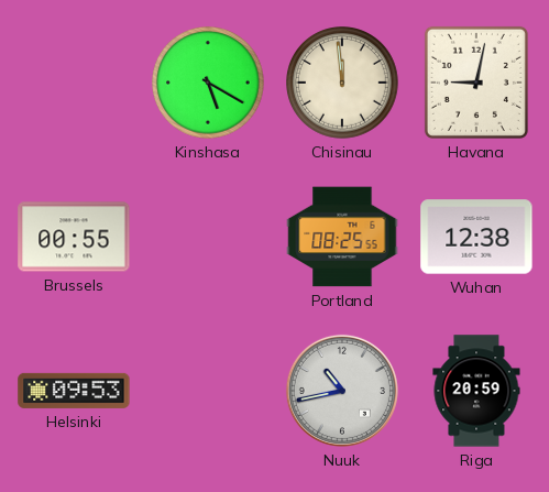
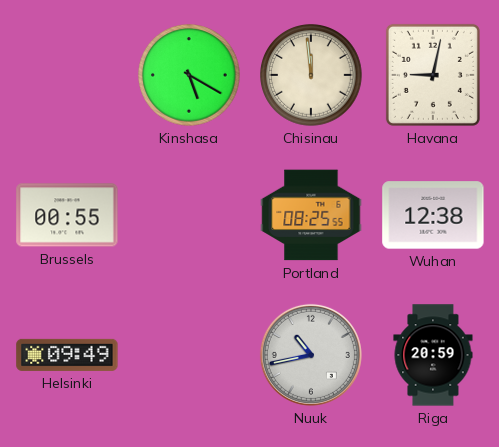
Helsinki: 09:53 -> 09:49 (67, 355)
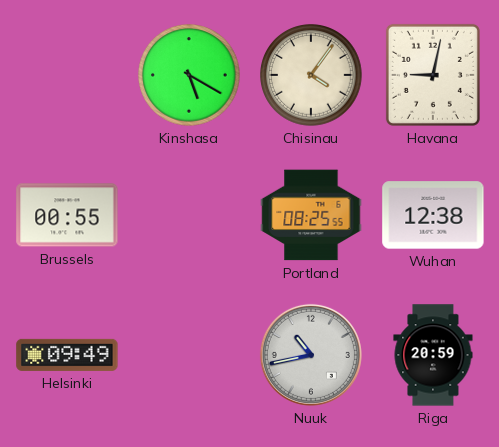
Chisinau: 11:59 -> 4:06 (311, 75)
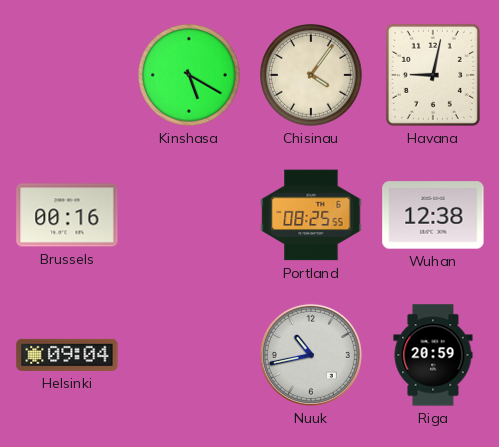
Brussels: 00:55 -> 00:16 (67, 215)
Helsinki: 09:49 -> 09:04 (67, 355)
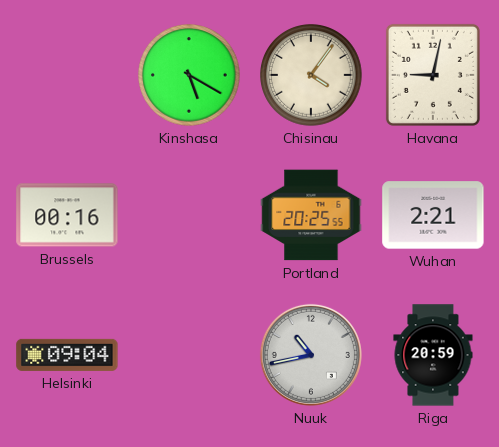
Portland: 08:25 -> 20:25 (311, 215)
Wuhan: 12:38 -> 2:21 (433, 215)
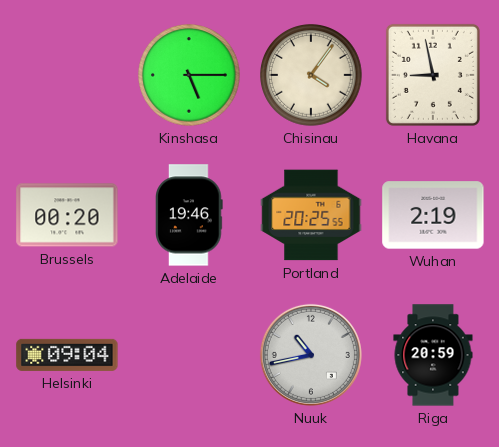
Kinshasa: 5:20 -> 5:15 (189, 75)
Havana: 9:02 -> 8:58 (433, 75)
Brussels: 00:16 -> 00:20 (67, 215)
Adelaide: none -> 19:46 (190, 215)
Wuhan: 2:21 -> 2:19 (433, 215)
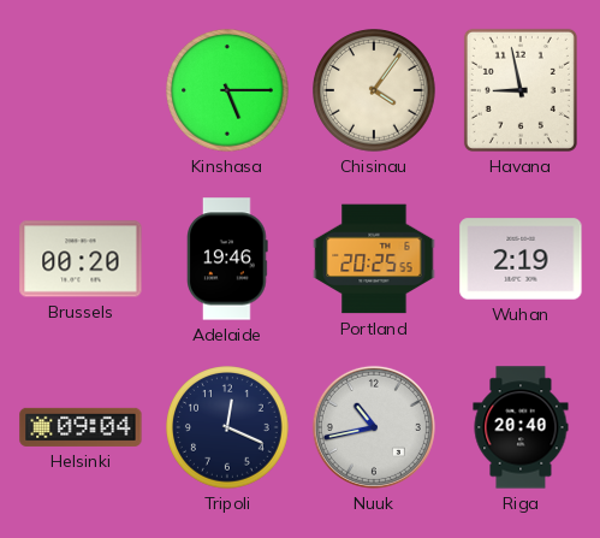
Tripoli: none -> 12:19 (227, 427)
Riga: 20:59 -> 20:40 (521, 427)
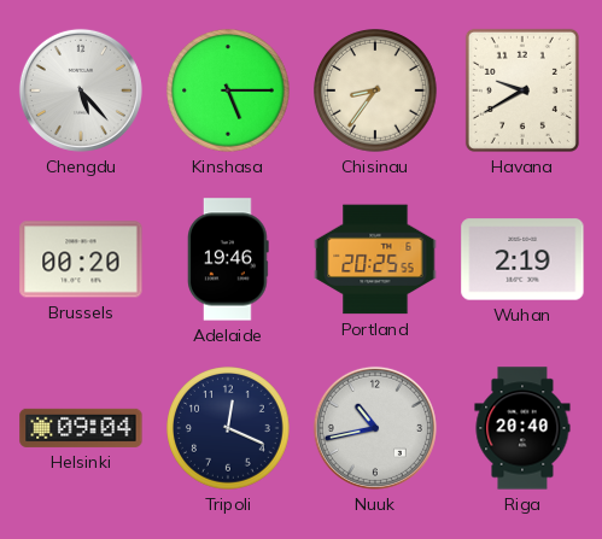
Chengdu: none -> 5:23 (81, 90)
Chisinau: 4:06 -> 8:36 (375, 90)
Havana: 8:58 -> 9:40 (522, 90)
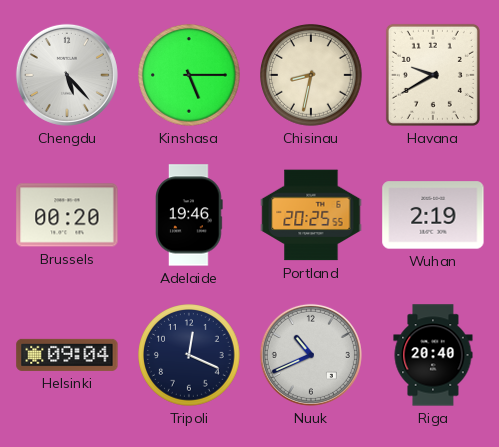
Chisinau: 8:36 -> 8:32 (311, 75)
Nuuk: 10:43 -> 10:41 (311, 355)
